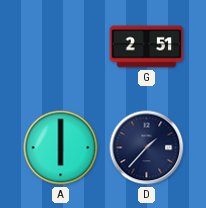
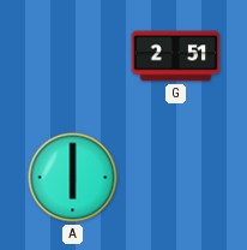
D: 1:37 -> none (147, 148)
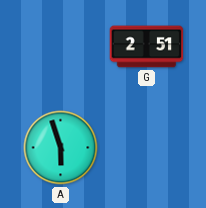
A: 6:00 -> 5:57 (61, 148)
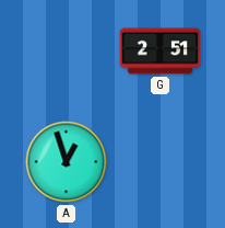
A: 5:57 -> 12:57 (67, 162)
